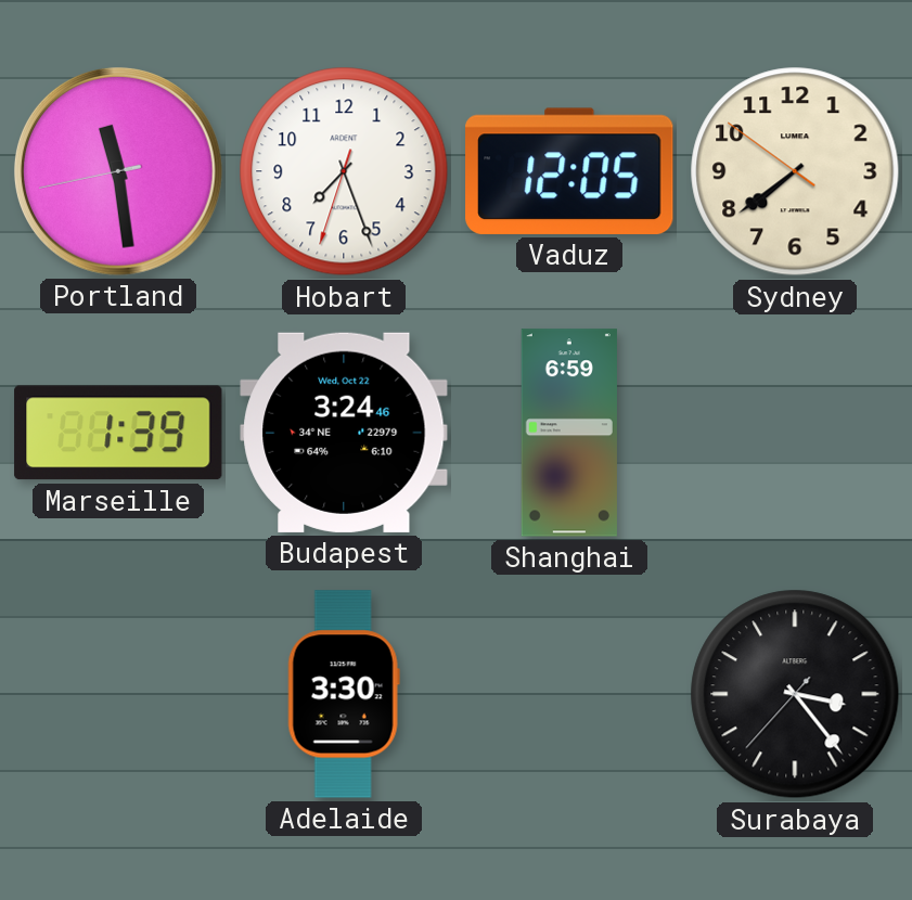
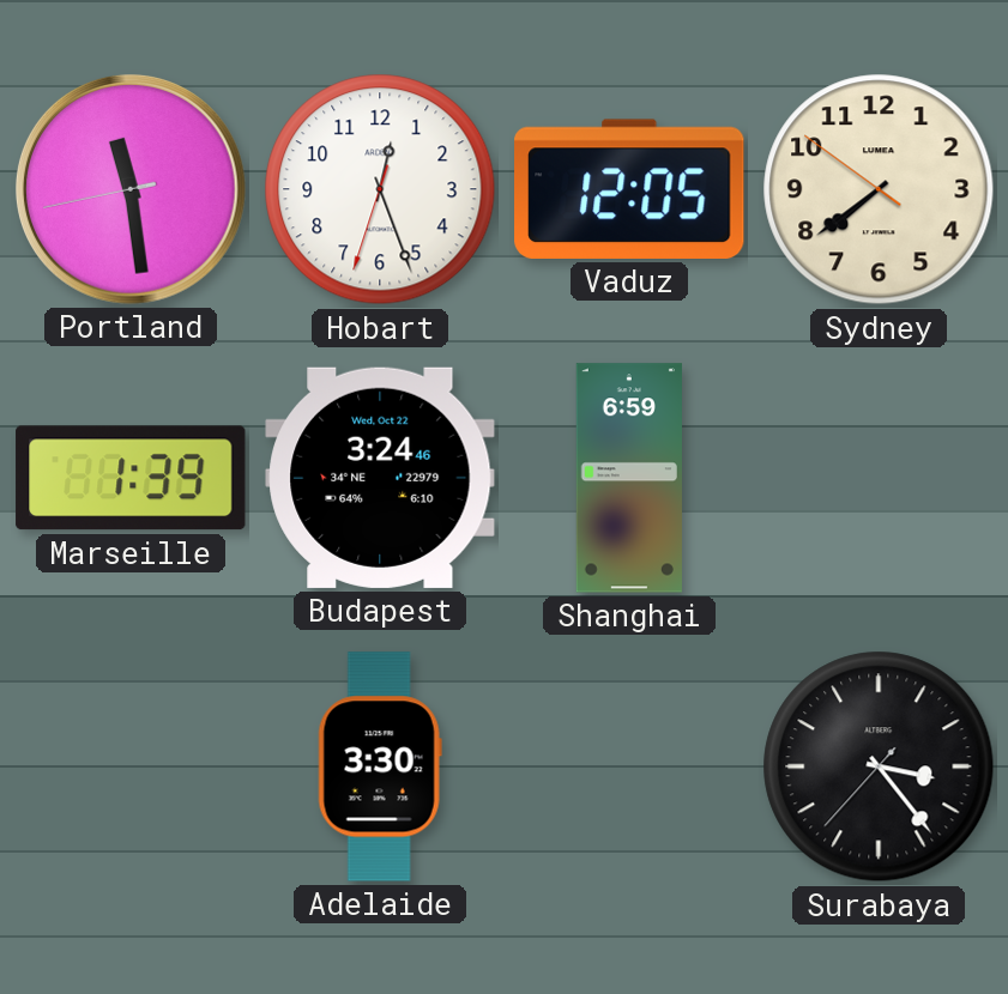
Hobart: 7:26 -> 12:26 (380, 189)
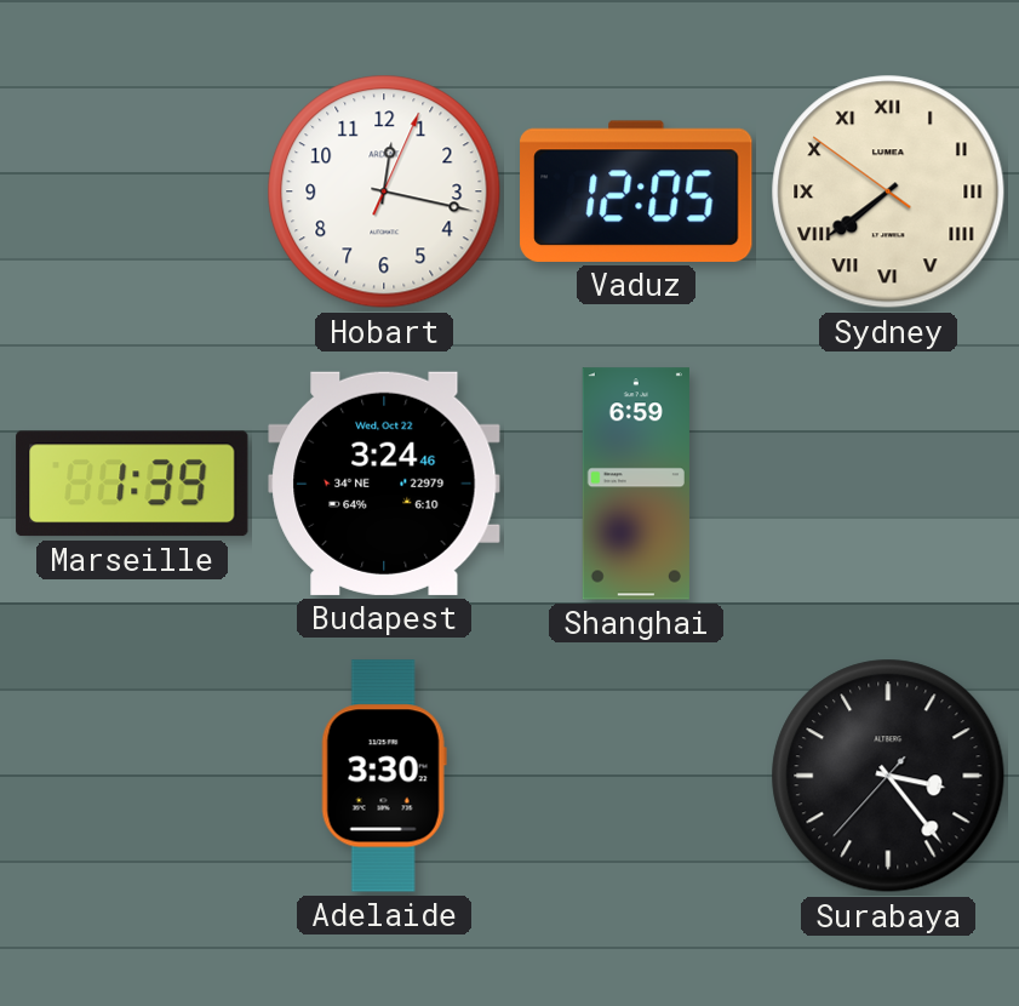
Portland: 11:28 -> none (131, 189)
Hobart: 12:26 -> 12:17 (384, 192)
Sydney numerals: Arabic -> Roman (888, 192)
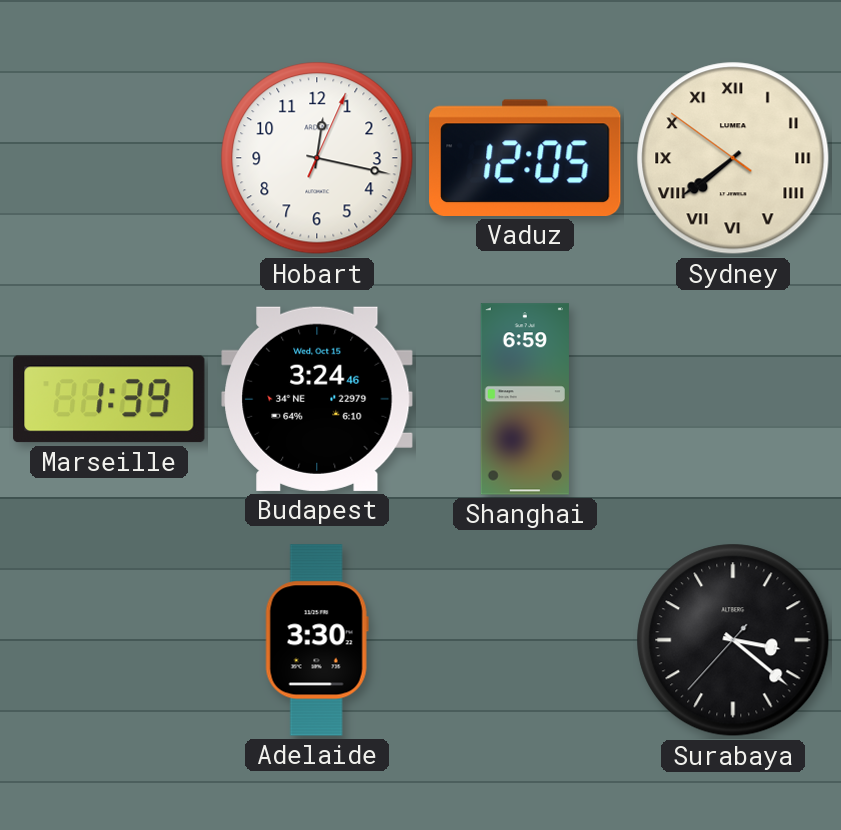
Budapest date: Wed, Oct 22 -> Wed, Oct 15 (317, 399)
Surabaya: 3:23 -> 3:21 (733, 640)
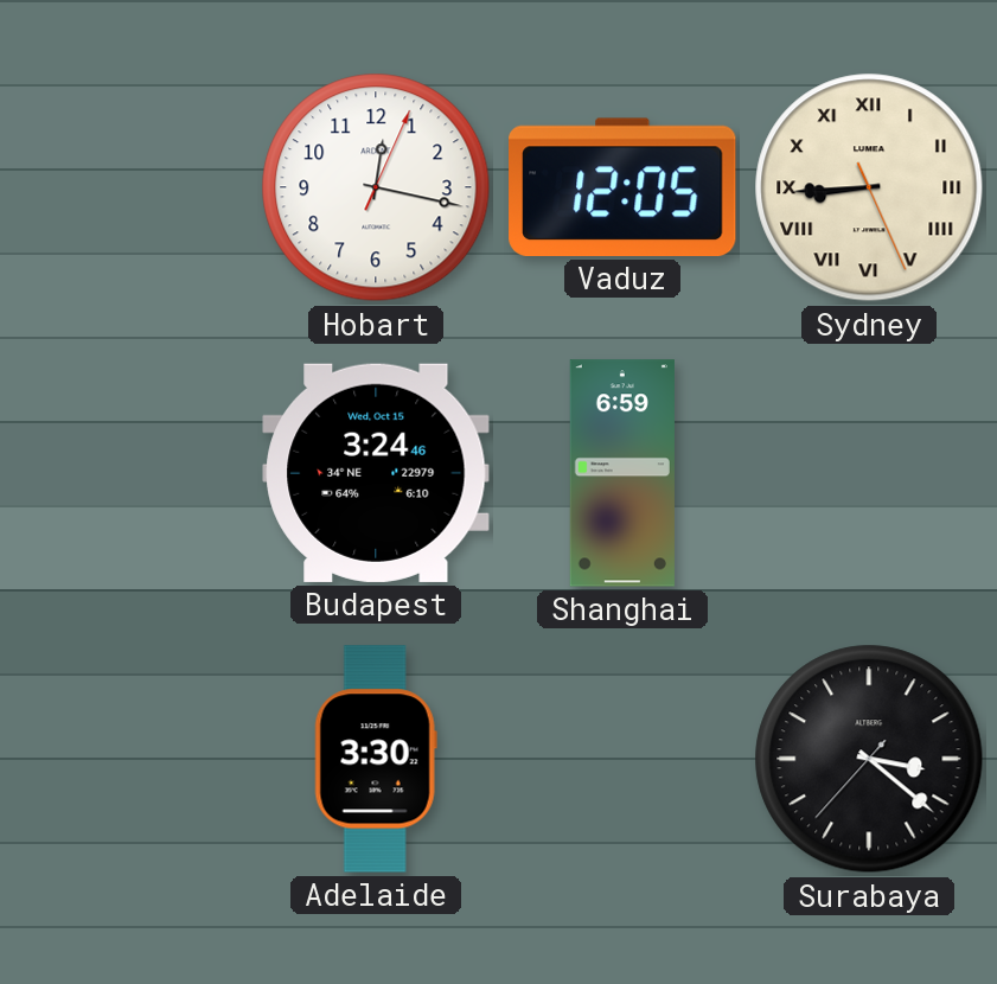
Sydney: 7:38 -> 8:44 (869, 187)
Marseille: 1:39 -> none (109, 399)
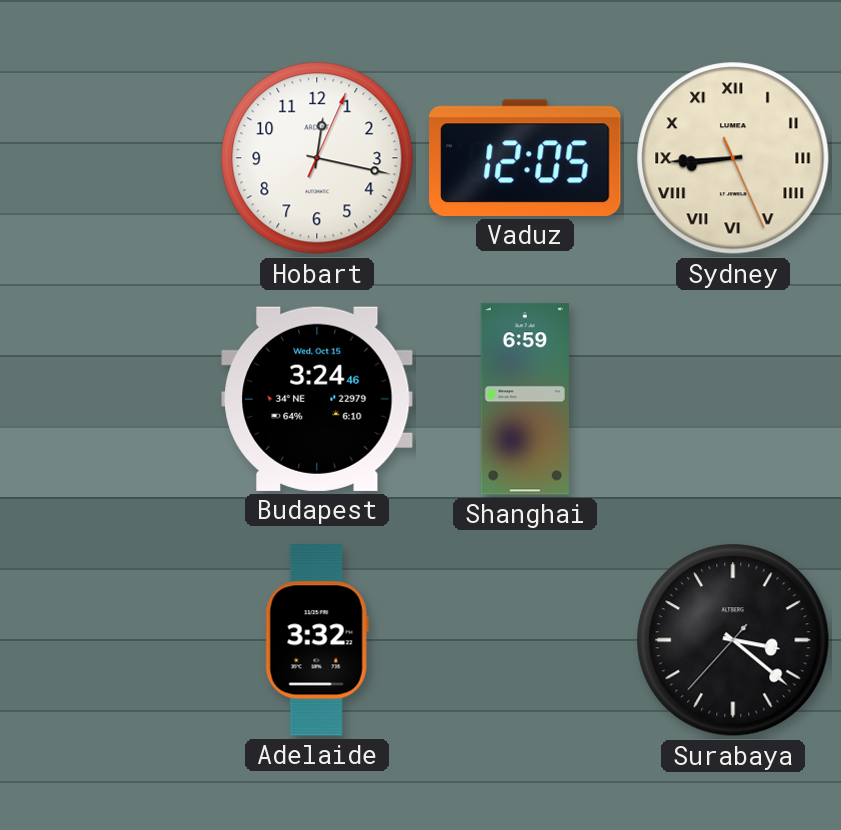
Adelaide: 3:30 -> 3:32 (317, 640)
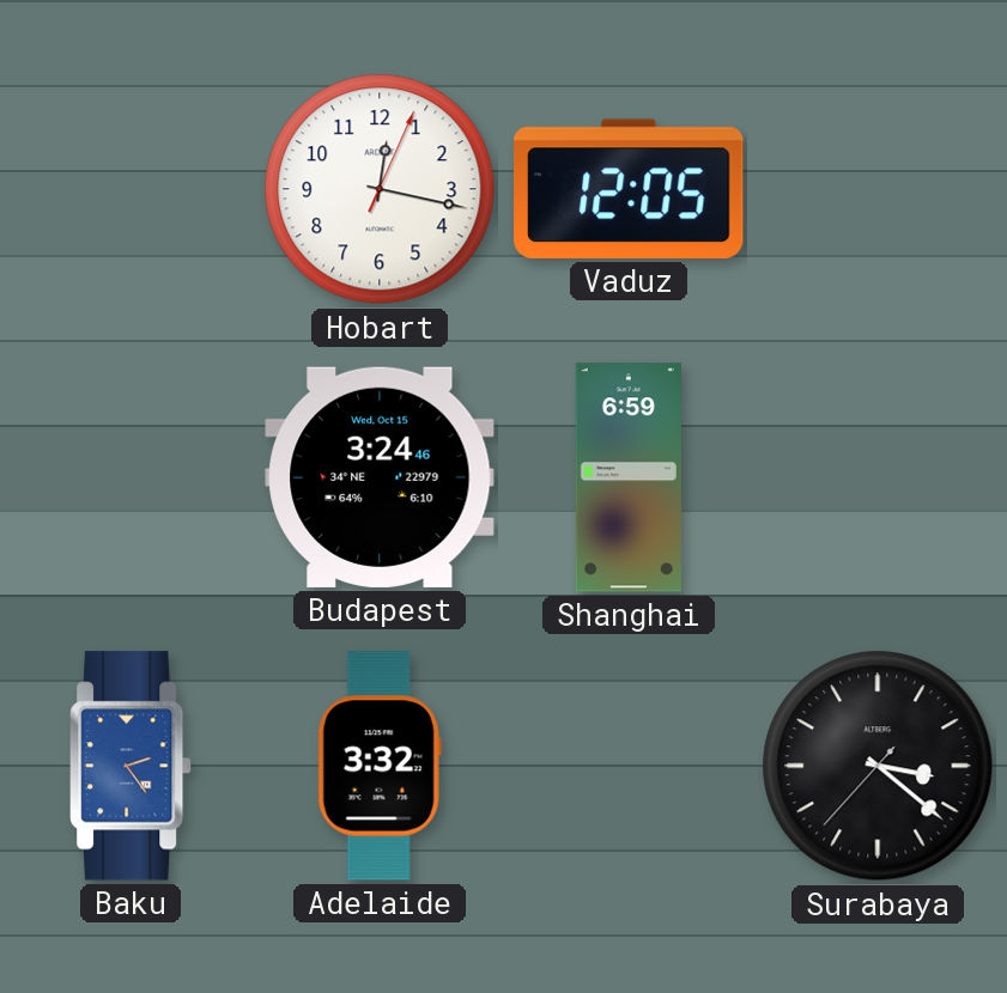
Sydney: 8:44 -> none (733, 158)
Baku: none -> 2:24 (131, 766)
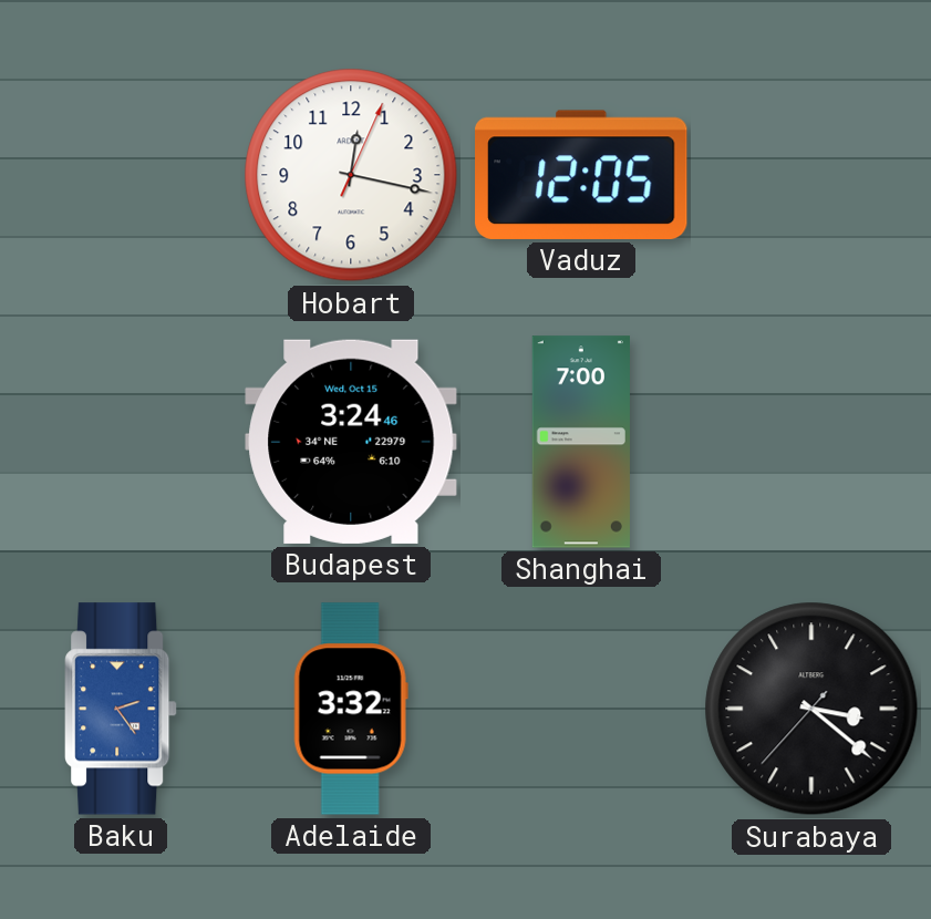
Shanghai: 6:59 -> 7:00 (581, 442)
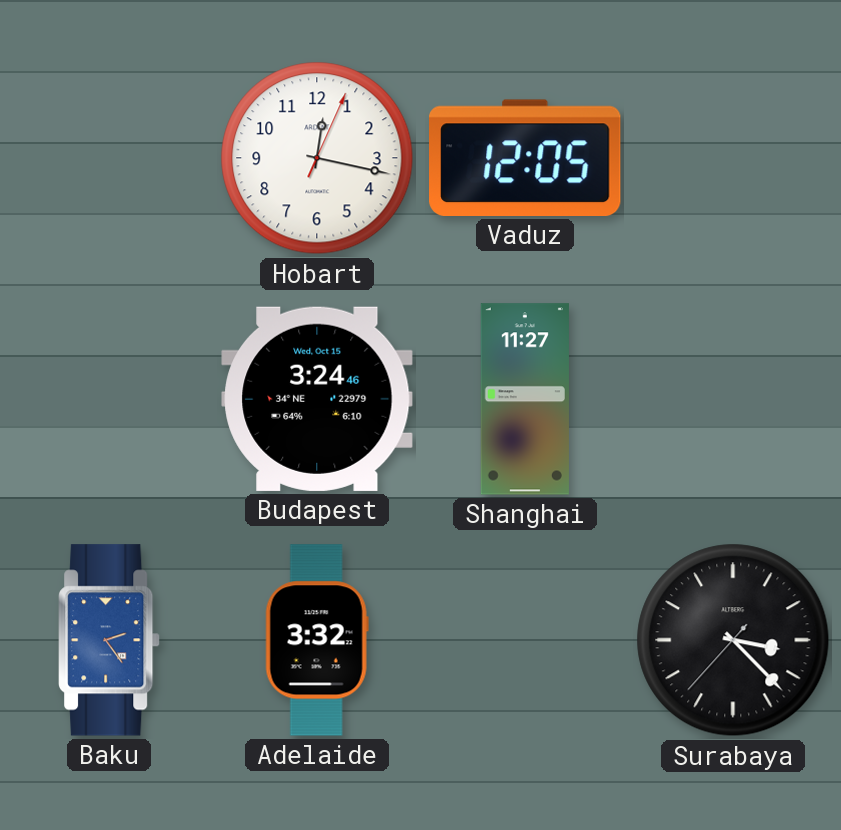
Shanghai: 7:00 -> 11:27 (525, 399)
Surabaya: 3:21 -> 3:22 (733, 640)
